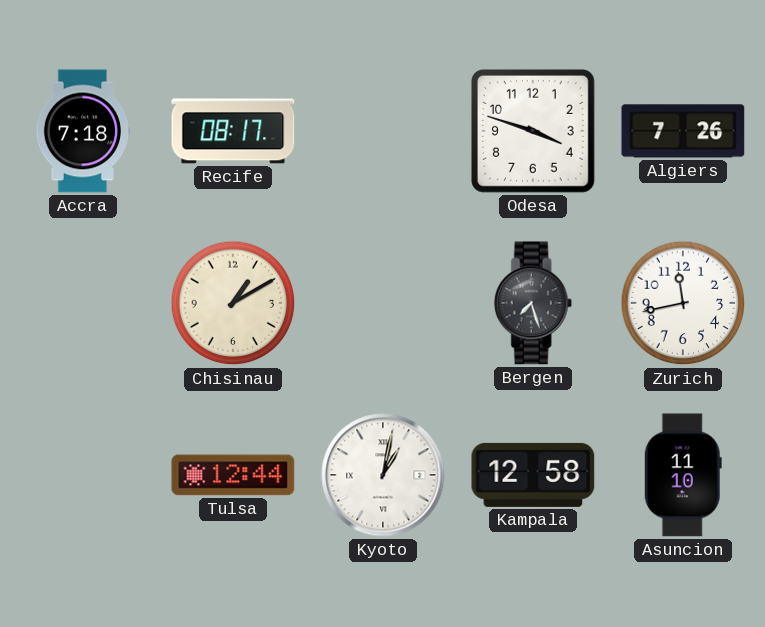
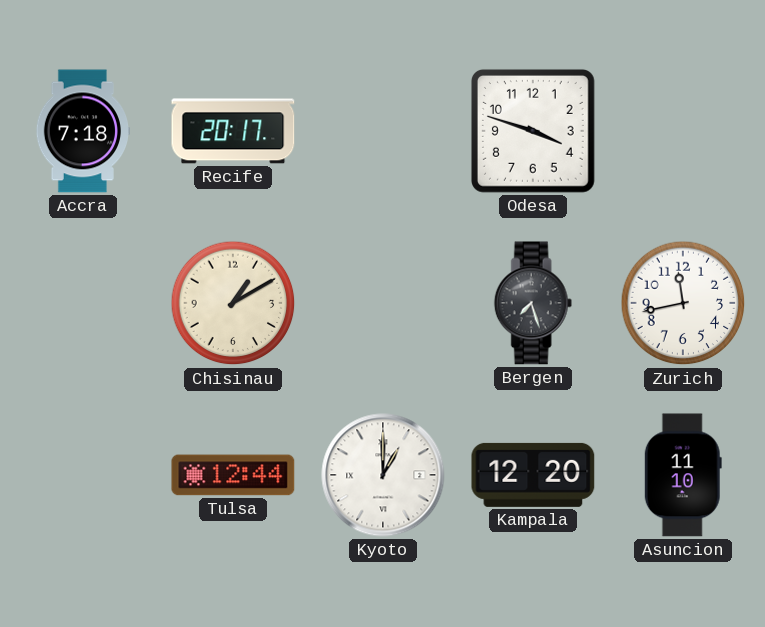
Recife: 08:17 -> 20:17 (233, 131)
Algiers: 7:26 -> none (683, 131)
Kyoto: 1:02 -> 1:00 (383, 475)
Kampala: 12:58 -> 12:20 (533, 475)
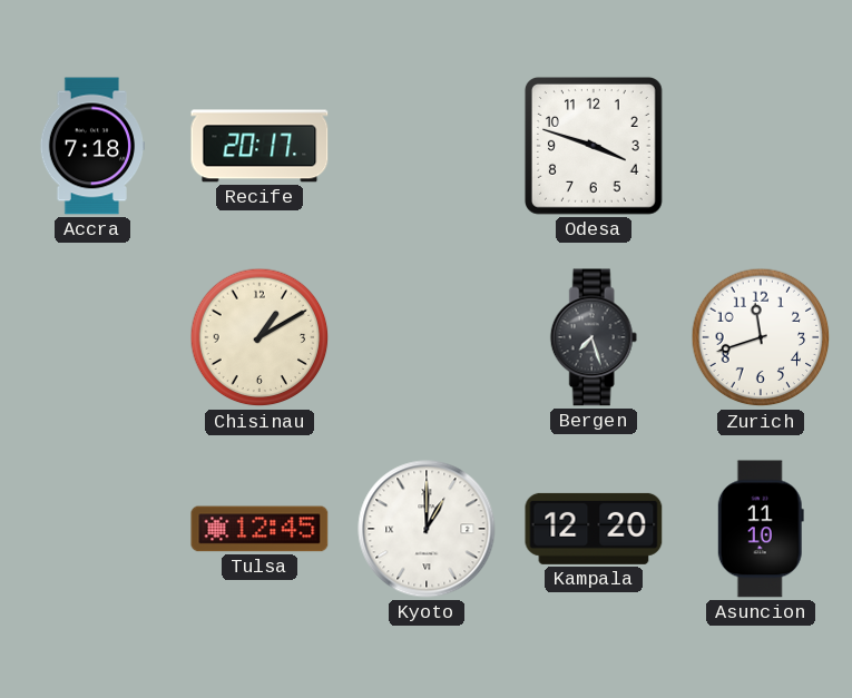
Zurich: 11:43 -> 11:42 (761, 337)
Tulsa: 12:44 -> 12:45 (259, 529)
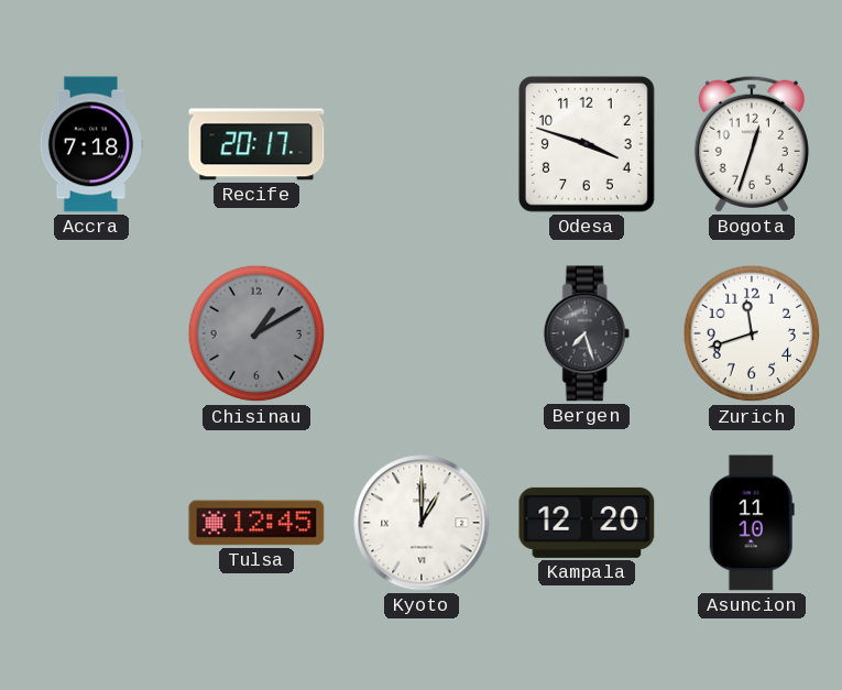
Bogota: none -> 12:33 (752, 144)
Chisinau dial: cream -> grey (256, 333)
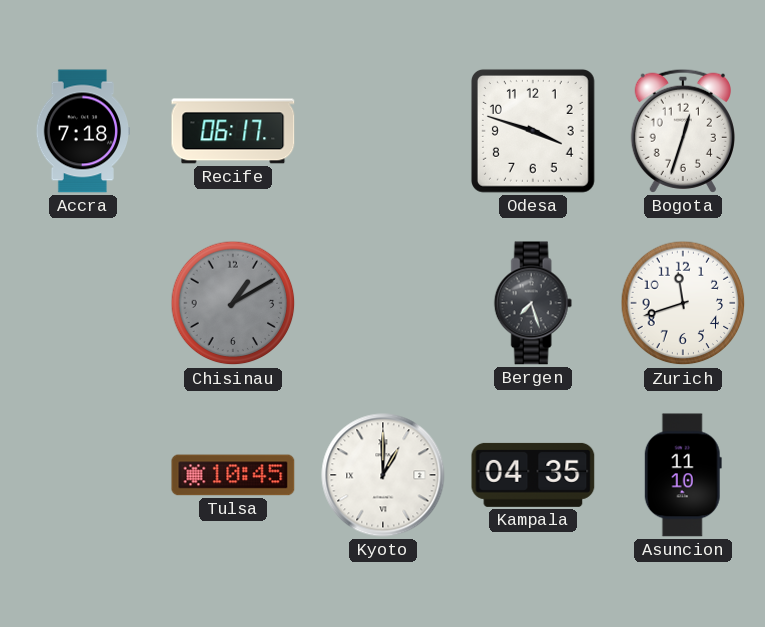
Recife: 20:17 -> 06:17 (233, 131)
Tulsa: 12:45 -> 10:45 (233, 475)
Kampala: 12:20 -> 04:35 (533, 475)
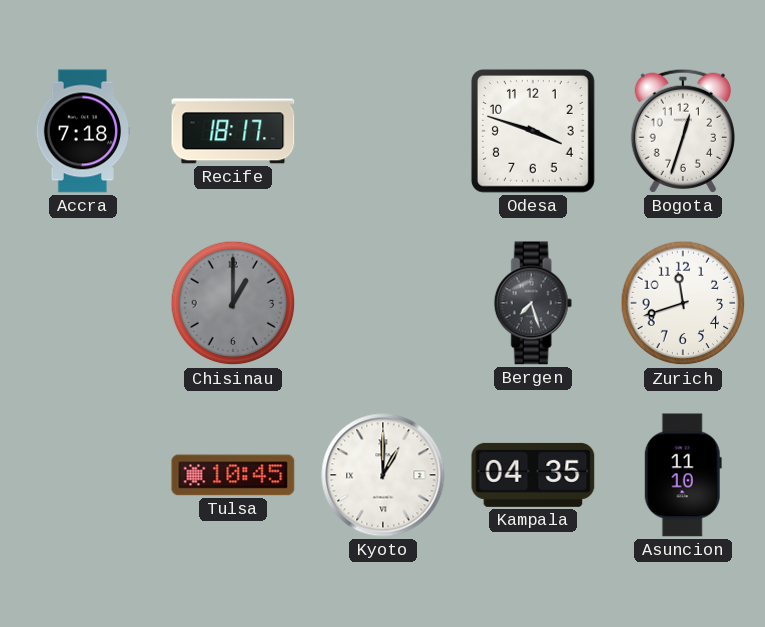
Recife: 06:17 -> 18:17 (233, 131)
Chisinau: 1:10 -> 1:00 (233, 303)
